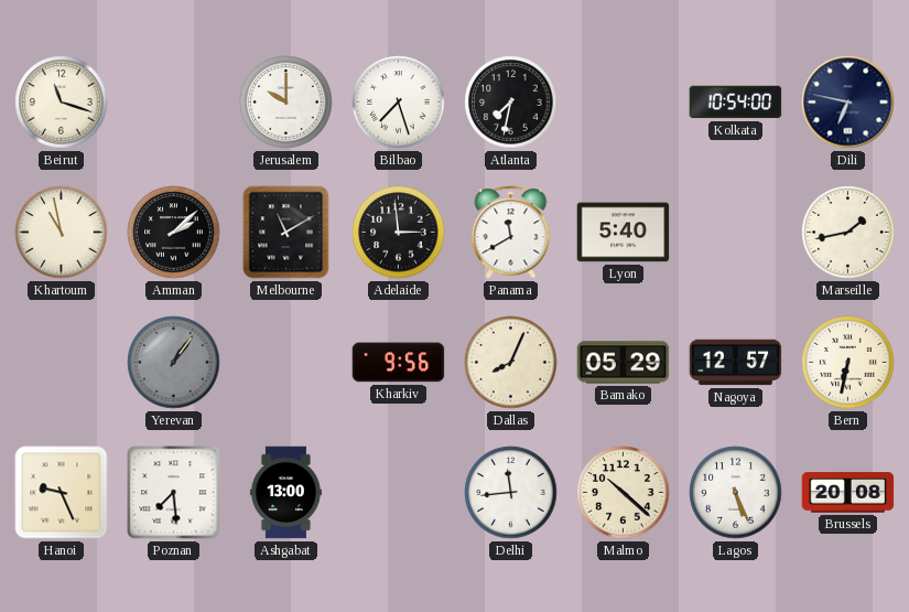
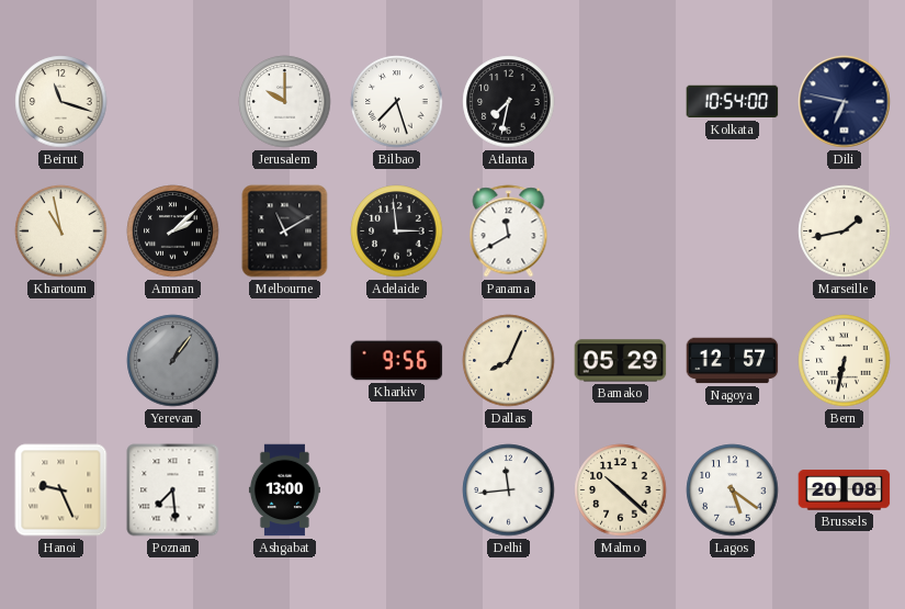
Lyon: 5:40 -> none (624, 233)
Lagos: 5:26 -> 5:21 (733, 490)
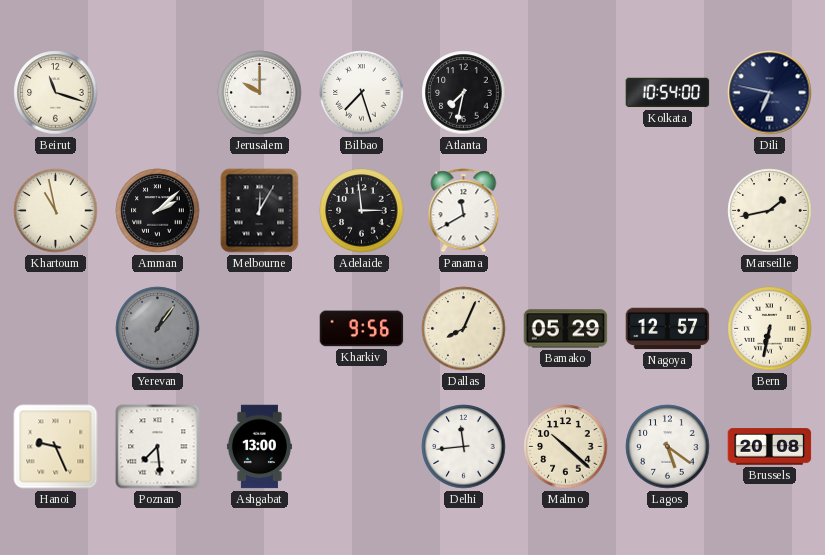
Melbourne: 11:10 -> 12:05 (260, 211)
